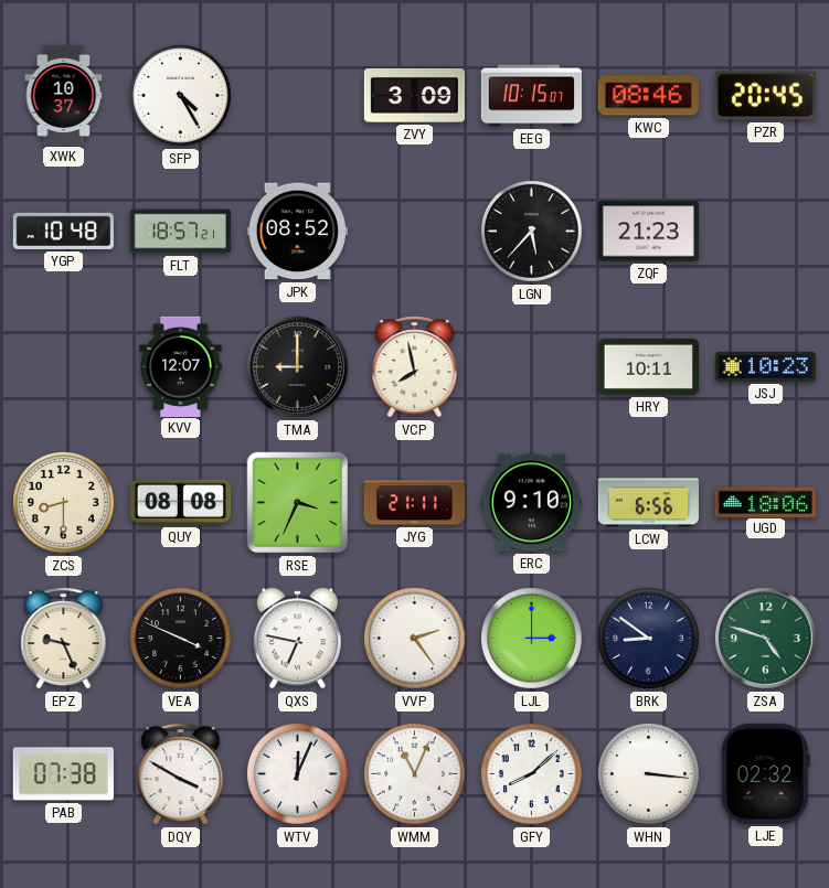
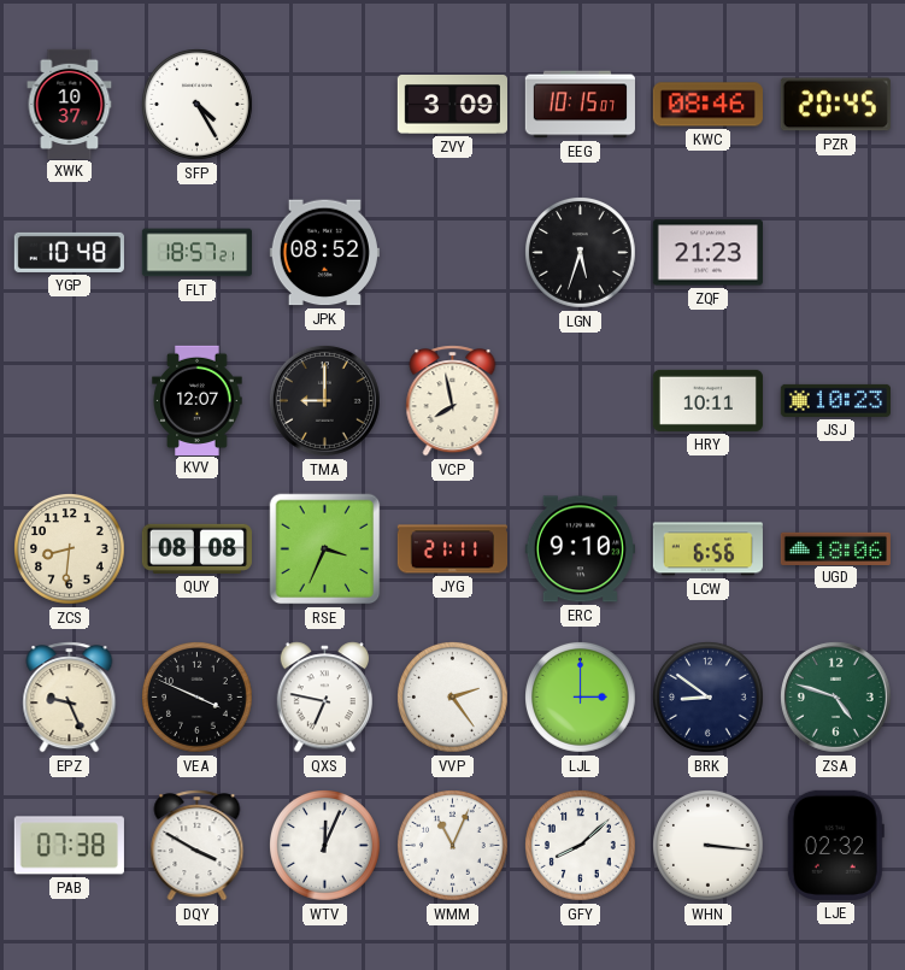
LGN: 5:37 -> 5:33 (581, 253)
ZCS: 8:30 -> 8:31 (70, 549)
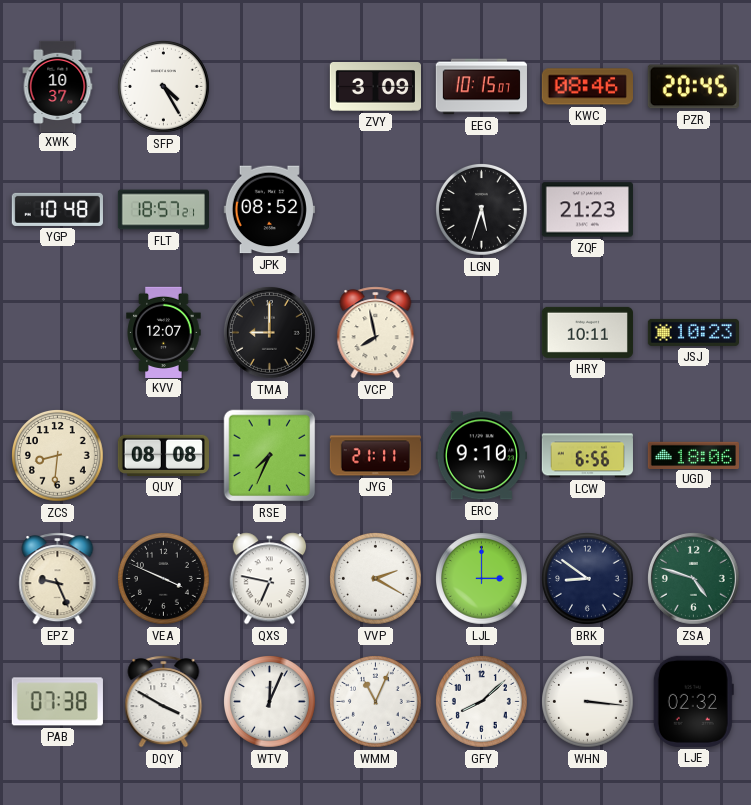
RSE: 3:34 -> 7:34 (270, 456)
VVP: 2:24 -> 2:20 (376, 579)
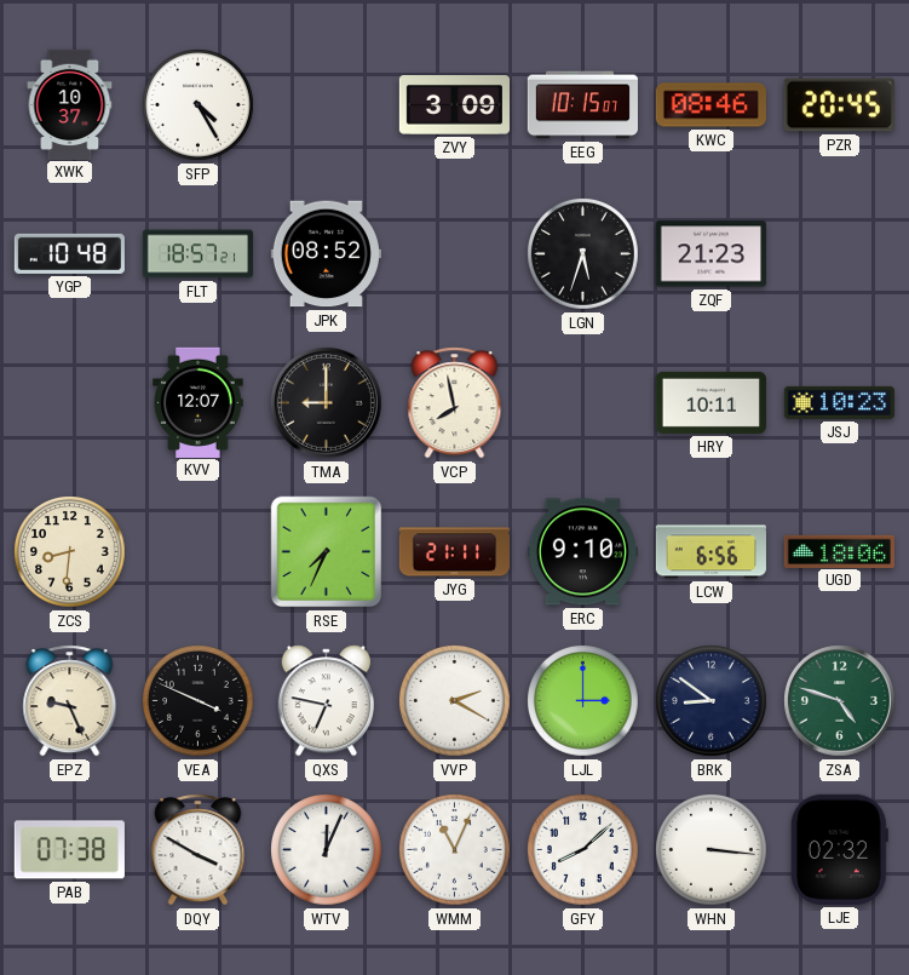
QUY: 08:08 -> none (163, 455)
